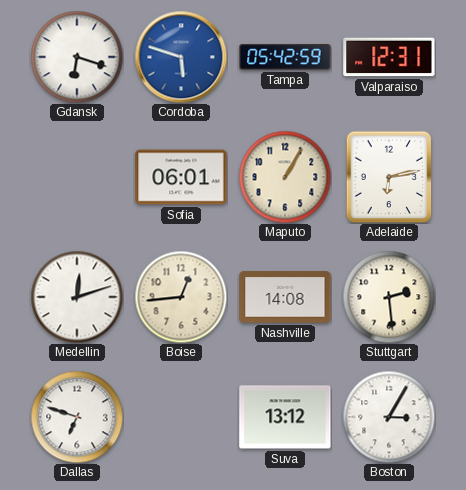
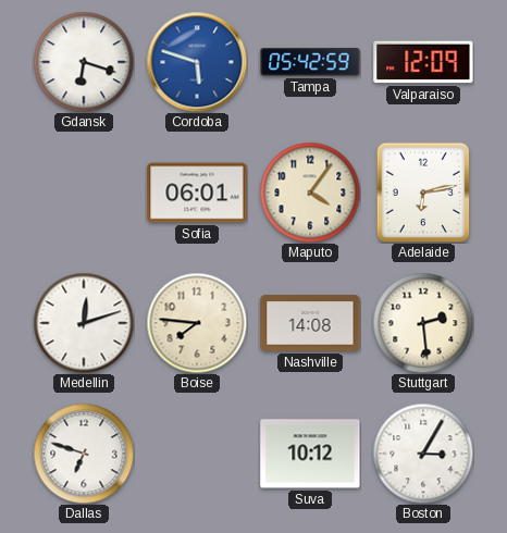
Valparaiso: 12:31 -> 12:09 (423, 62)
Maputo: 1:05 -> 4:06 (310, 193)
Boise: 12:44 -> 7:46 (197, 323)
Suva: 13:12 -> 10:12 (310, 454)
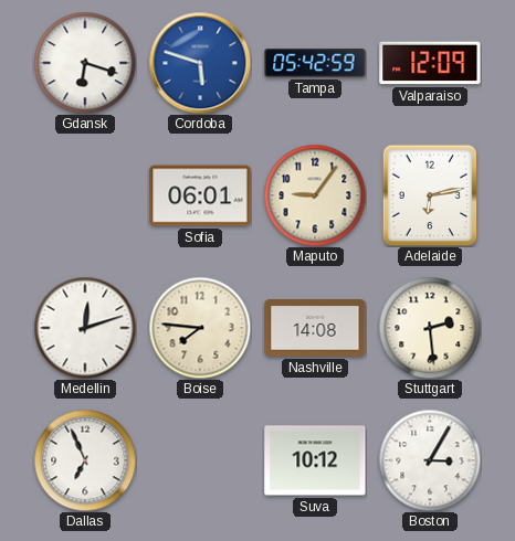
Maputo: 4:06 -> 9:06 (315, 195)
Dallas: 6:48 -> 6:56 (85, 460)
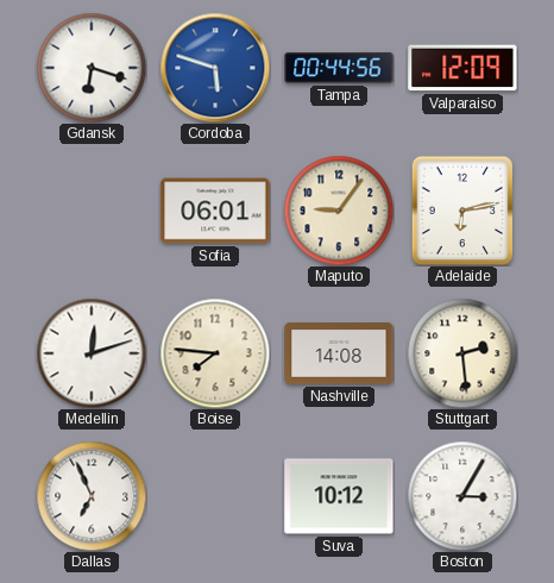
Tampa: 05:42 -> 00:44 (339, 68)
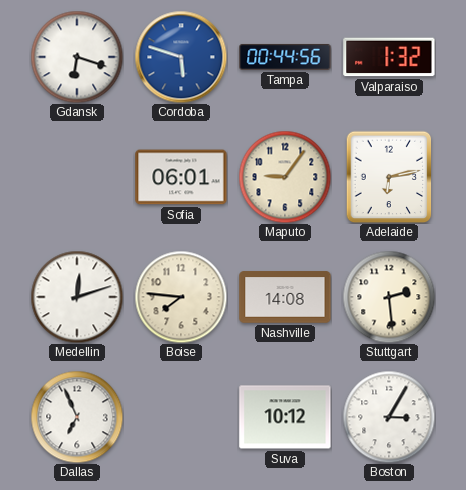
Valparaiso: 12:09 -> 1:32 (389, 57)
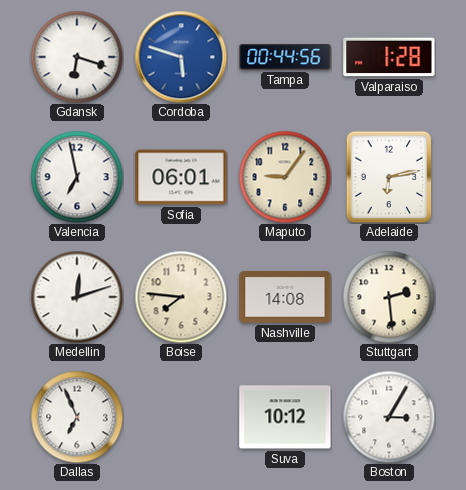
Valparaiso: 1:32 -> 1:28 (389, 57)
Valencia: none -> 6:58 (77, 177)
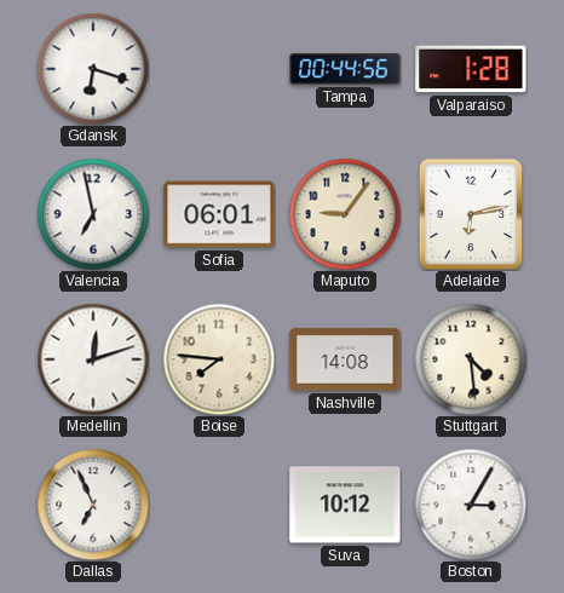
Cordoba: 5:48 -> none (181, 57)
Stuttgart: 2:29 -> 4:29 (471, 359)
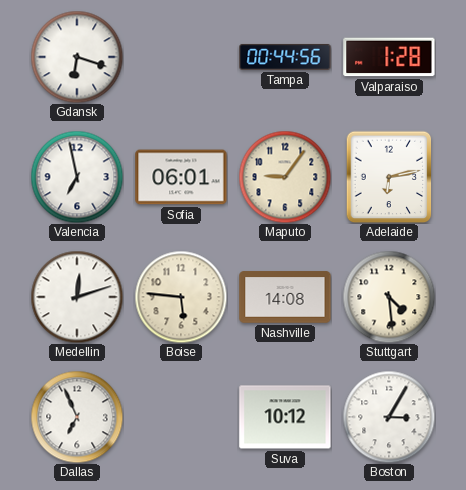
Boise: 7:46 -> 5:46 (181, 297)
